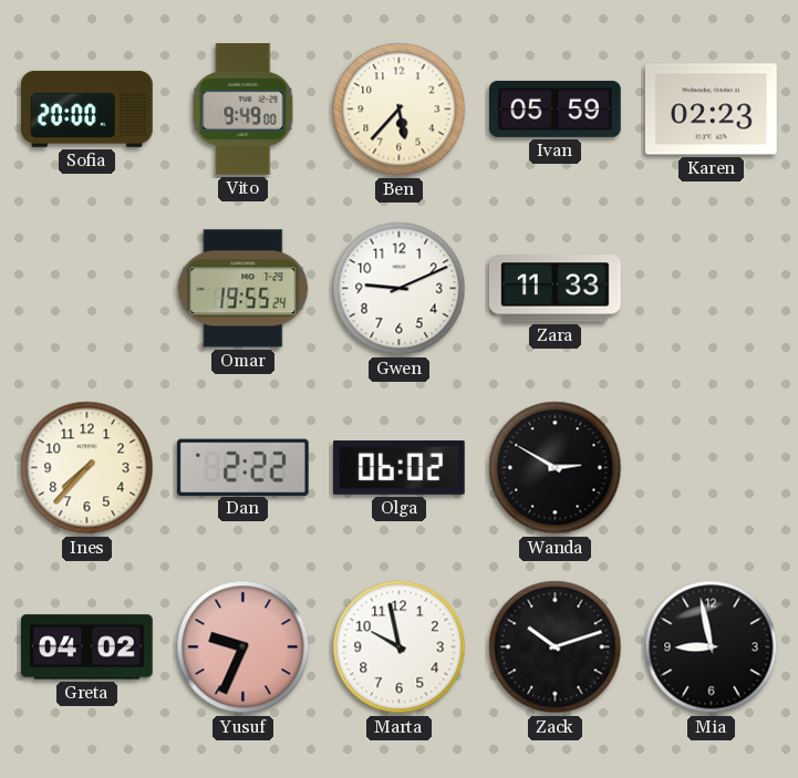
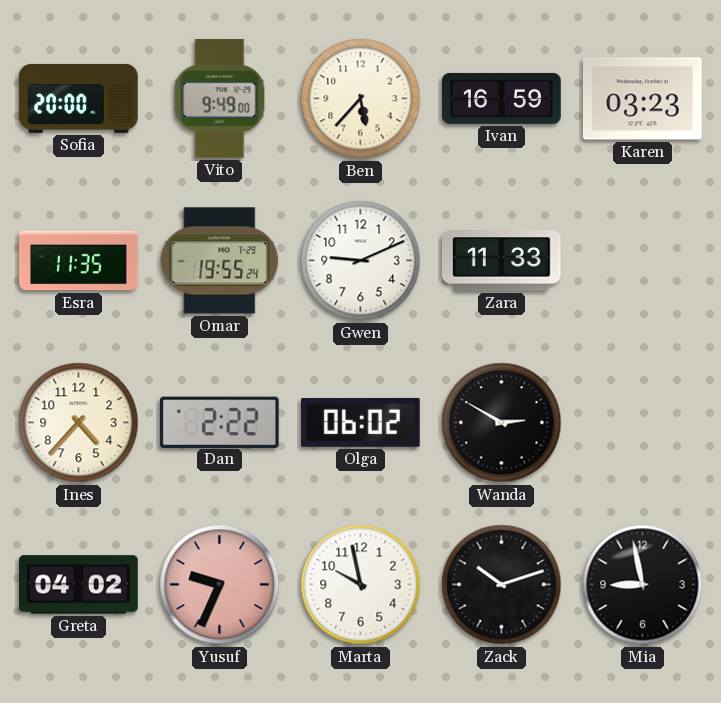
Ivan: 05:59 -> 16:59 (502, 98)
Karen: 02:23 -> 03:23 (643, 99)
Esra: none -> 11:35 (79, 261)
Ines: 7:37 -> 4:37 (79, 423)
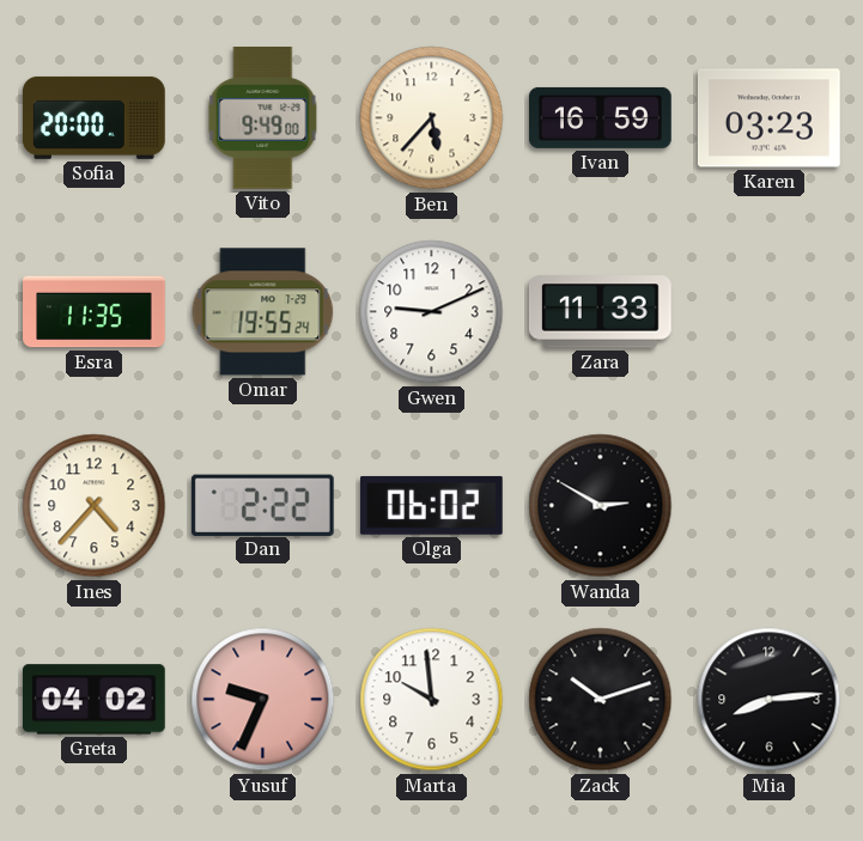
Marta: 9:58 -> 9:59 (432, 700)
Mia: 8:58 -> 8:14 (770, 700)
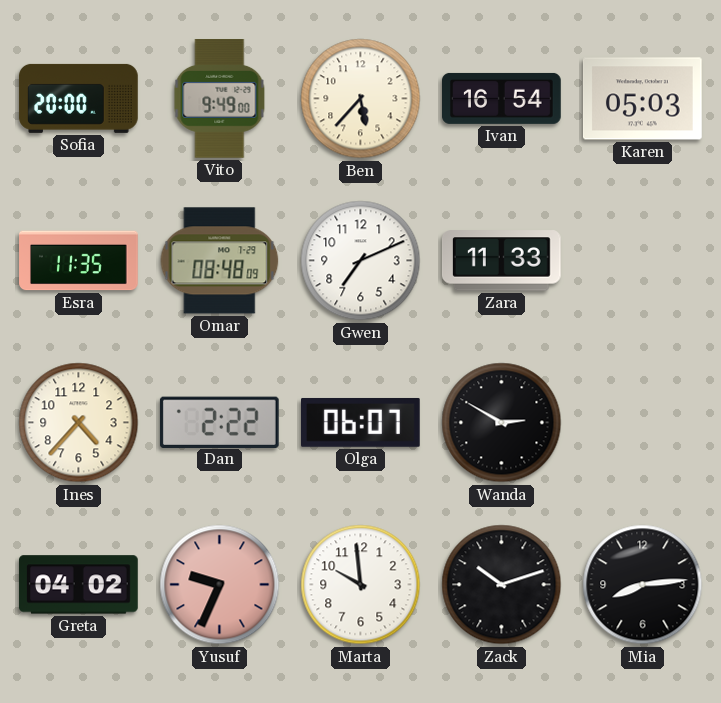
Ivan: 16:59 -> 16:54 (502, 98)
Karen: 03:23 -> 05:03 (643, 99)
Omar: 19:55 -> 08:48 (220, 261)
Gwen: 9:11 -> 7:11 (361, 261)
Olga: 06:02 -> 06:07 (361, 423)
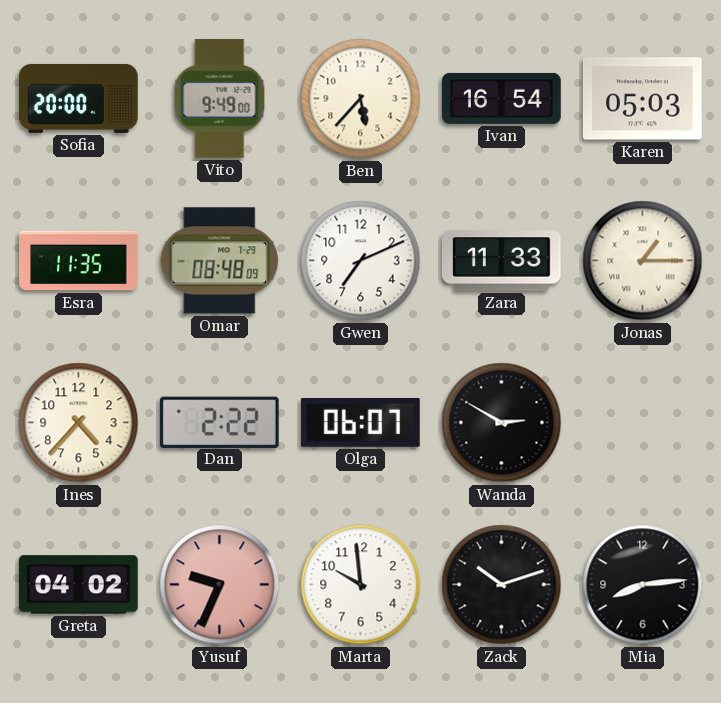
Jonas: none -> 1:15 (643, 261)
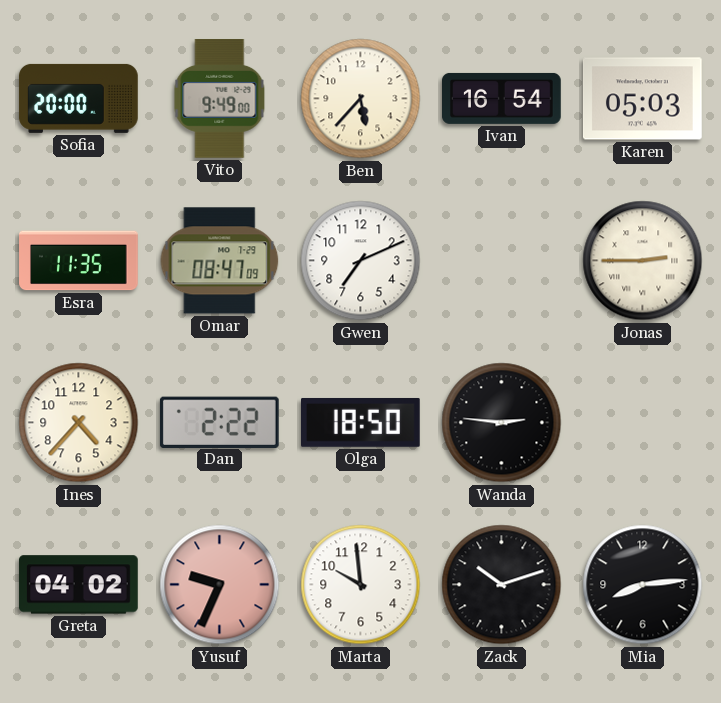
Omar: 08:48 -> 08:47 (220, 261)
Zara: 11:33 -> none (502, 261)
Jonas: 1:15 -> 2:45 (643, 261)
Olga: 06:07 -> 18:50 (361, 423)
Wanda: 2:50 -> 2:46 (502, 423)
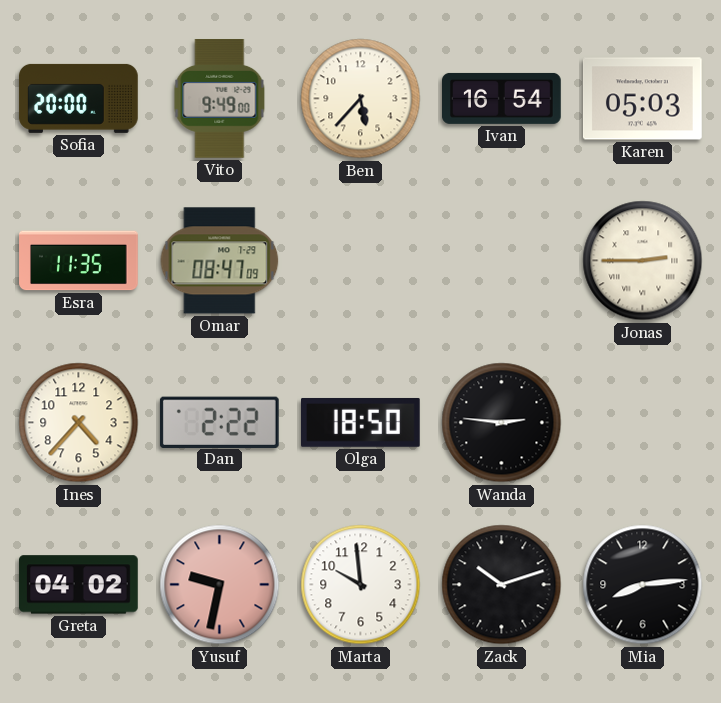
Gwen: 7:11 -> none (361, 261)
Yusuf: 9:34 -> 9:32 (220, 585)
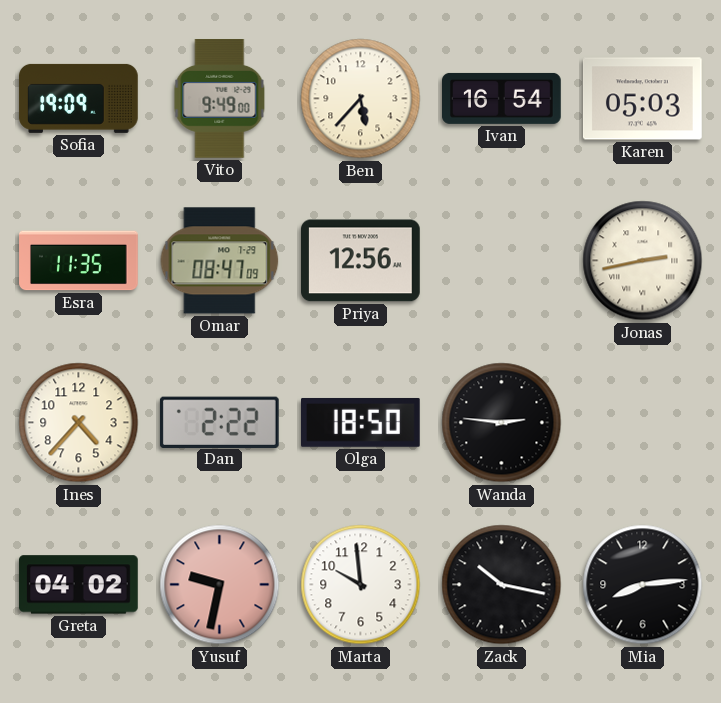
Sofia: 20:00 -> 19:09 (79, 98)
Priya: none -> 12:56 (361, 261)
Jonas: 2:45 -> 2:43 (643, 261)
Zack: 10:12 -> 10:17 (502, 585)
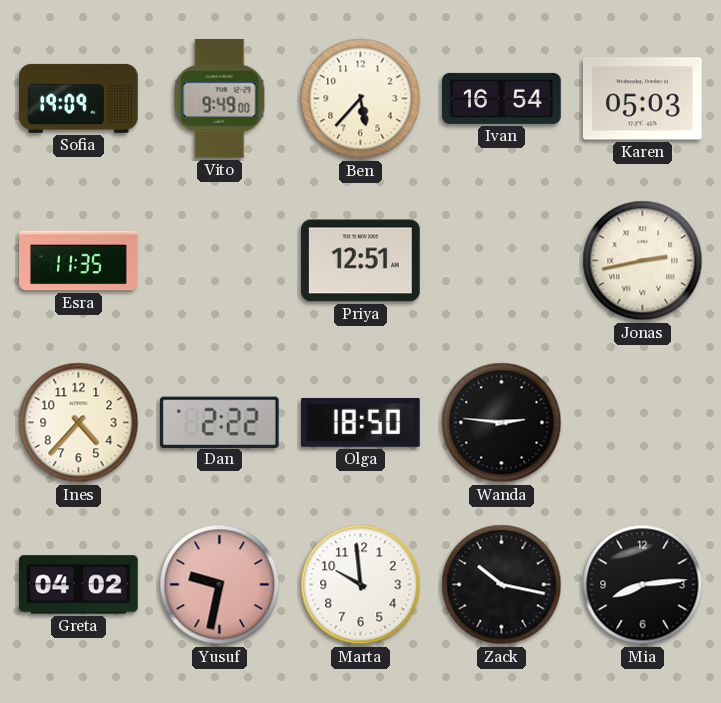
Omar: 08:47 -> none (220, 261)
Priya: 12:56 -> 12:51 (361, 261)
